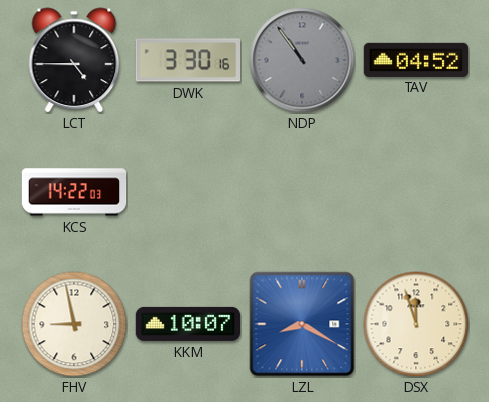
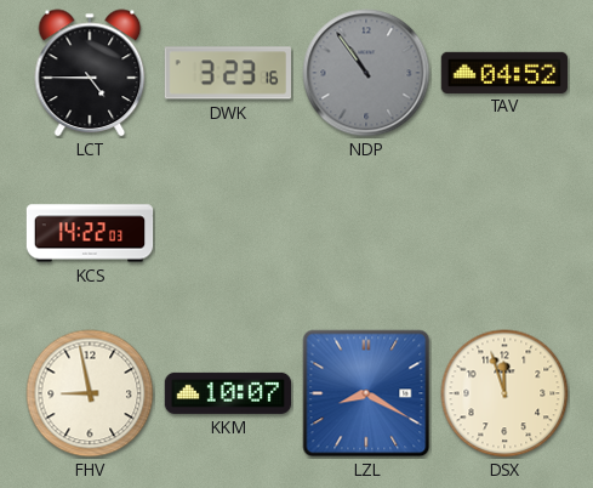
DWK: 3:30 -> 3:23 (227, 73)
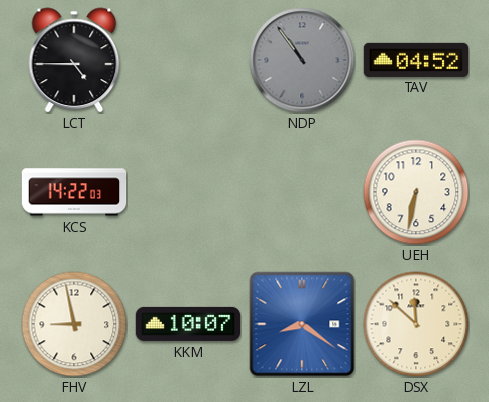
DWK: 3:23 -> none (227, 73)
UEH: none -> 6:32 (416, 192)
LZL: 8:20 -> 8:21 (302, 324)
DSX: 11:57 -> 11:52 (416, 324)
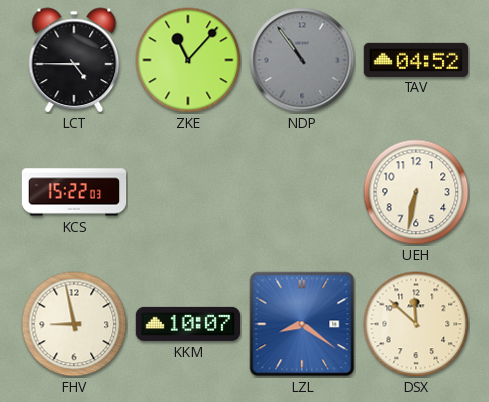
ZKE: none -> 11:07 (188, 60)
KCS: 14:22 -> 15:22 (74, 192)
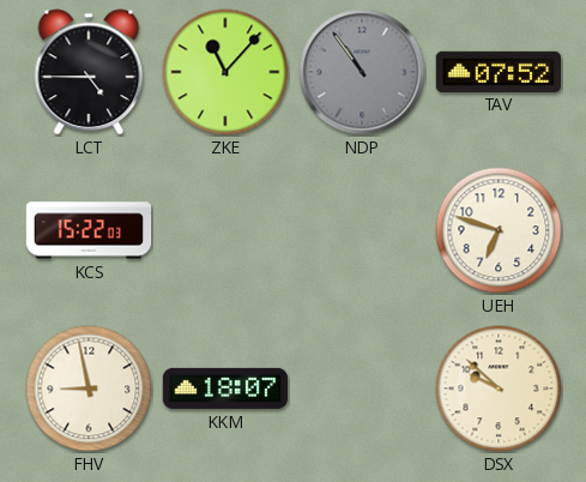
TAV: 04:52 -> 07:52 (499, 71)
UEH: 6:32 -> 6:48 (499, 230)
KKM: 10:07 -> 18:07 (225, 388)
LZL: 8:21 -> none (302, 324)
DSX: 11:52 -> 9:52 (499, 388)
